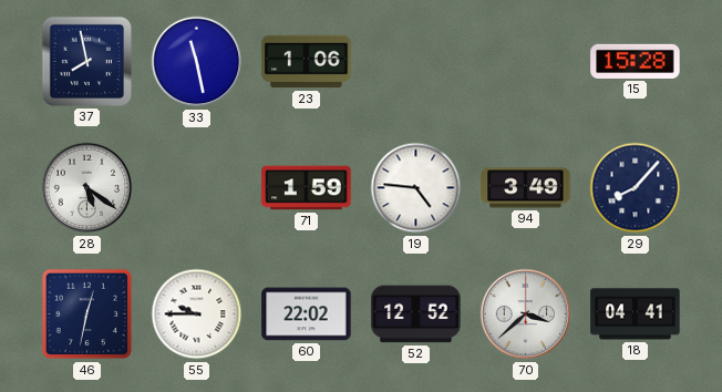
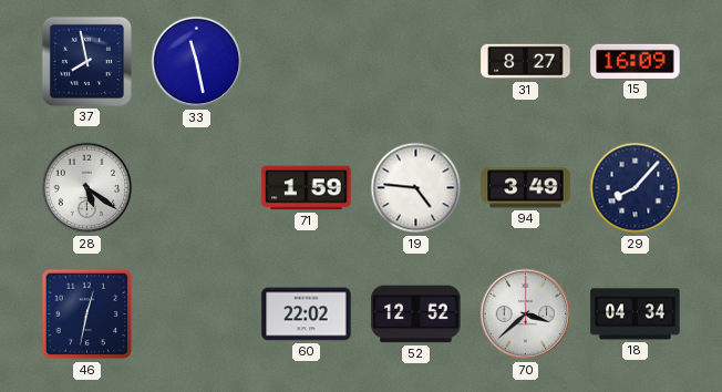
23: 1:06 -> none (307, 62)
31: none -> 8:27 (526, 62)
15: 15:28 -> 16:09 (636, 61)
55: 9:45 -> none (197, 314)
18: 04:41 -> 04:34 (636, 314)
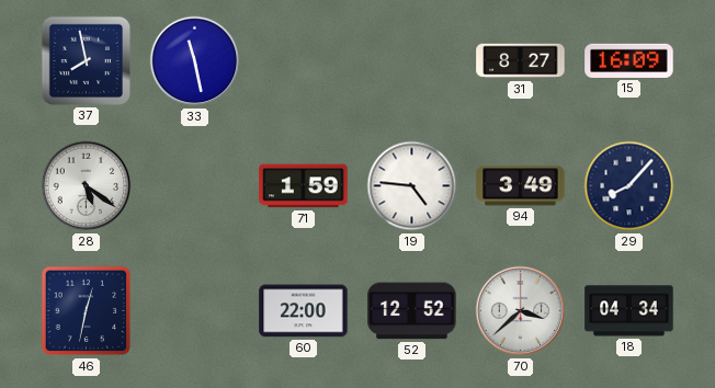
60: 22:02 -> 22:00 (304, 311)
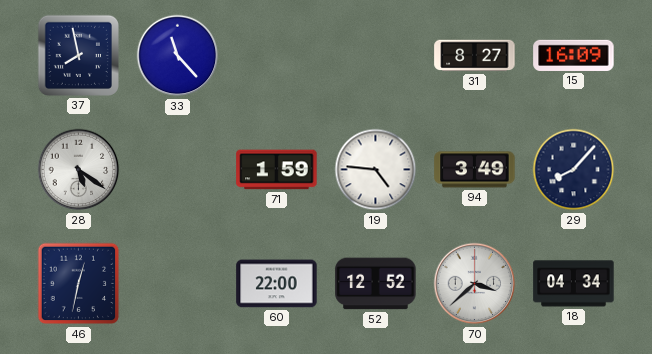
33: 11:28 -> 11:23 (178, 56)
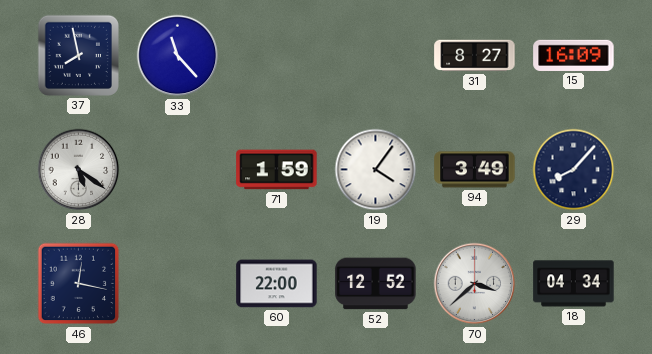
19: 4:46 -> 4:06 (376, 170)
46: 12:32 -> 12:17 (79, 284)
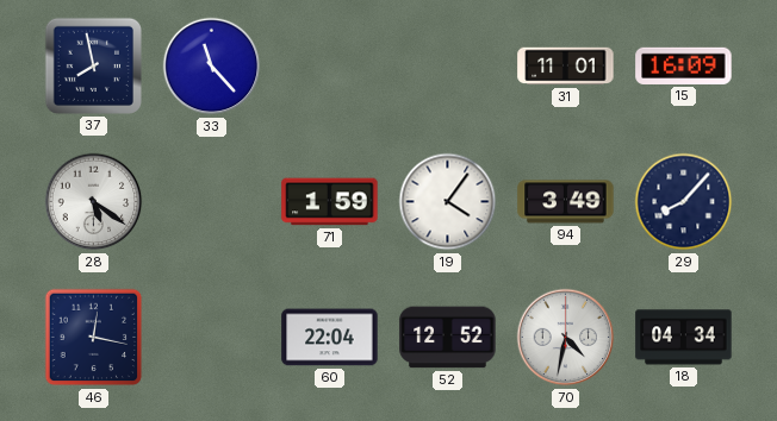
31: 8:27 -> 11:01 (566, 67)
60: 22:00 -> 22:04 (330, 338)
70: 3:38 -> 4:32 (566, 338)
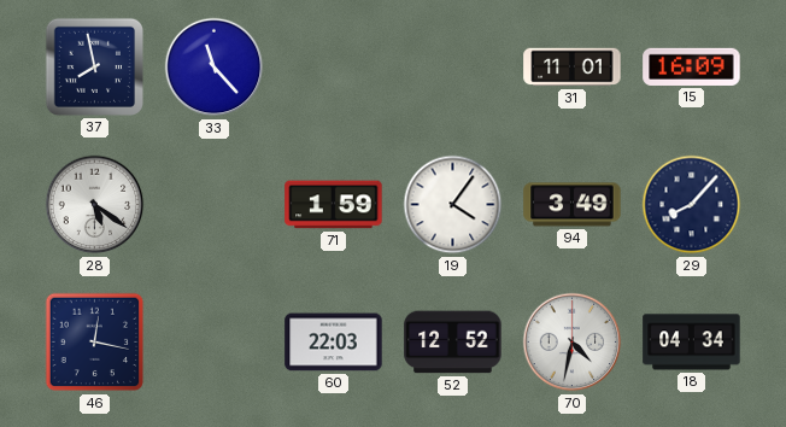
60: 22:04 -> 22:03 (334, 343)
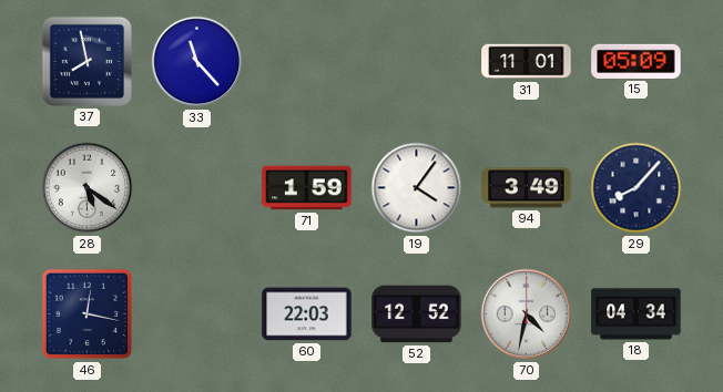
15: 16:09 -> 05:09 (637, 61)
